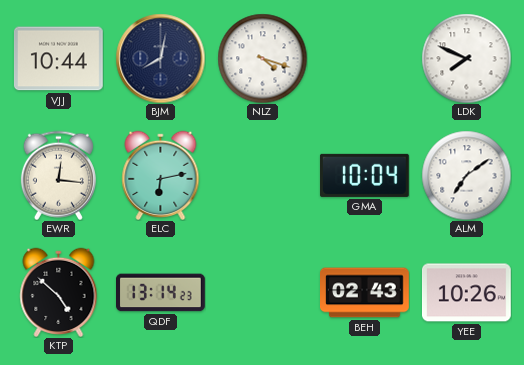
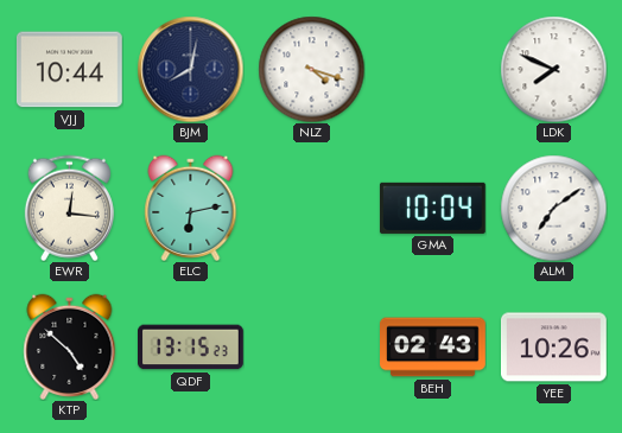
QDF: 13:14 -> 13:15 (191, 348)
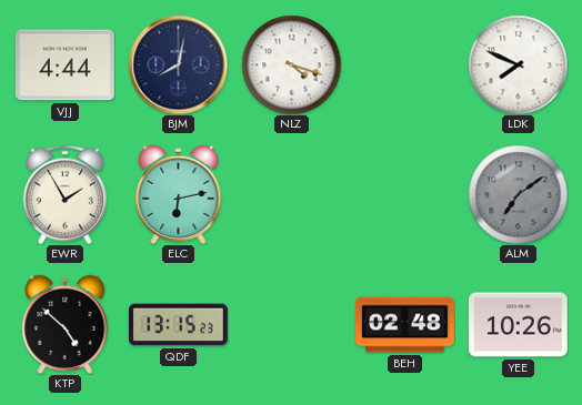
VJJ: 10:44 -> 4:44 (66, 65)
EWR: 12:16 -> 1:55 (64, 194)
GMA: 10:04 -> none (432, 208)
ALM dial: white -> grey (518, 194)
BEH: 02:43 -> 02:48 (405, 325)
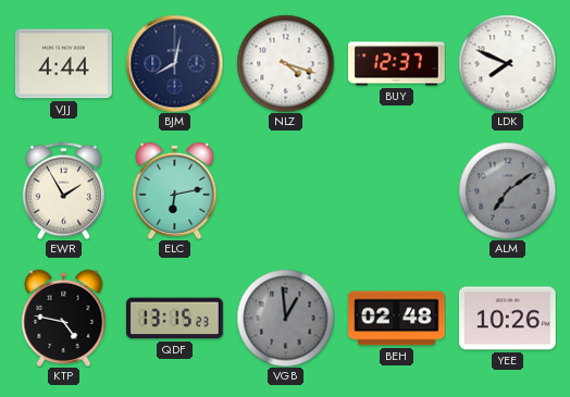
BUY: none -> 12:37 (397, 64)
KTP: 4:52 -> 4:47 (64, 318)
VGB: none -> 12:59 (285, 318)
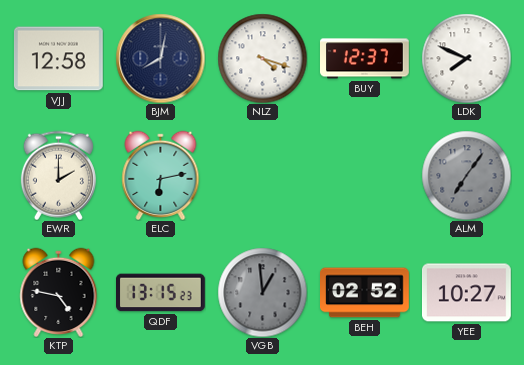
VJJ: 4:44 -> 12:58 (59, 59)
EWR: 1:55 -> 2:00 (58, 175)
ALM: 7:09 -> 7:06 (466, 175)
BEH: 02:48 -> 02:52 (365, 293)
YEE: 10:26 -> 10:27 (467, 293)
